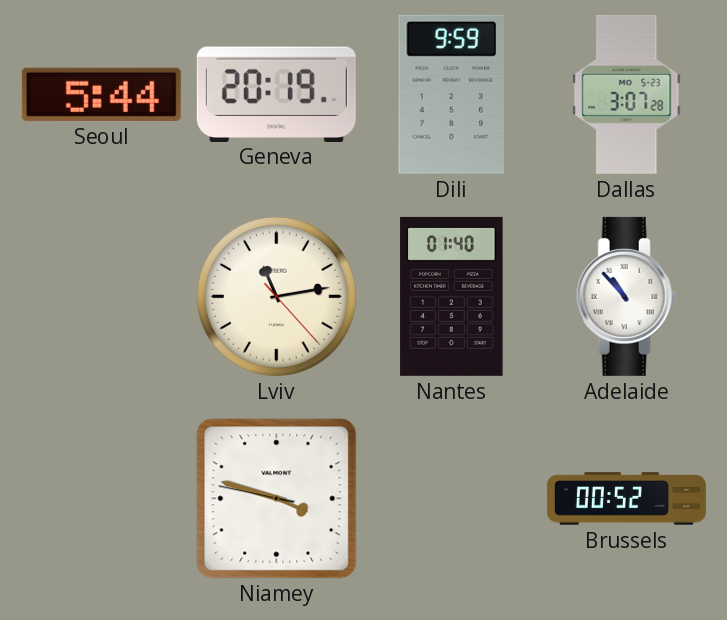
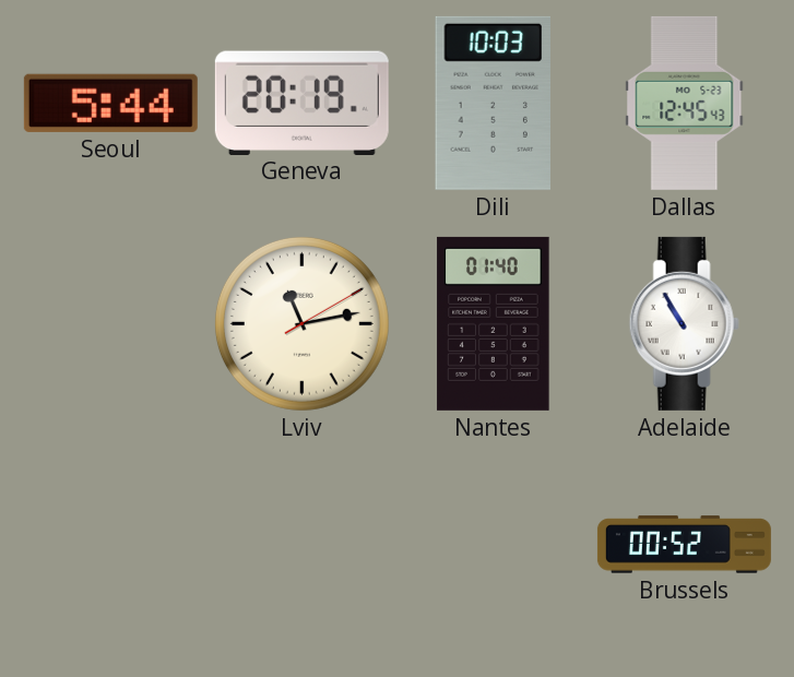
Dili: 9:59 -> 10:03 (494, 103)
Dallas: 3:07 -> 12:45 (685, 103)
Lviv: 11:13:23 -> 11:13:10 (301, 323)
Adelaide: 10:53 -> 10:55 (684, 323)
Niamey: 3:47 -> none (277, 499)
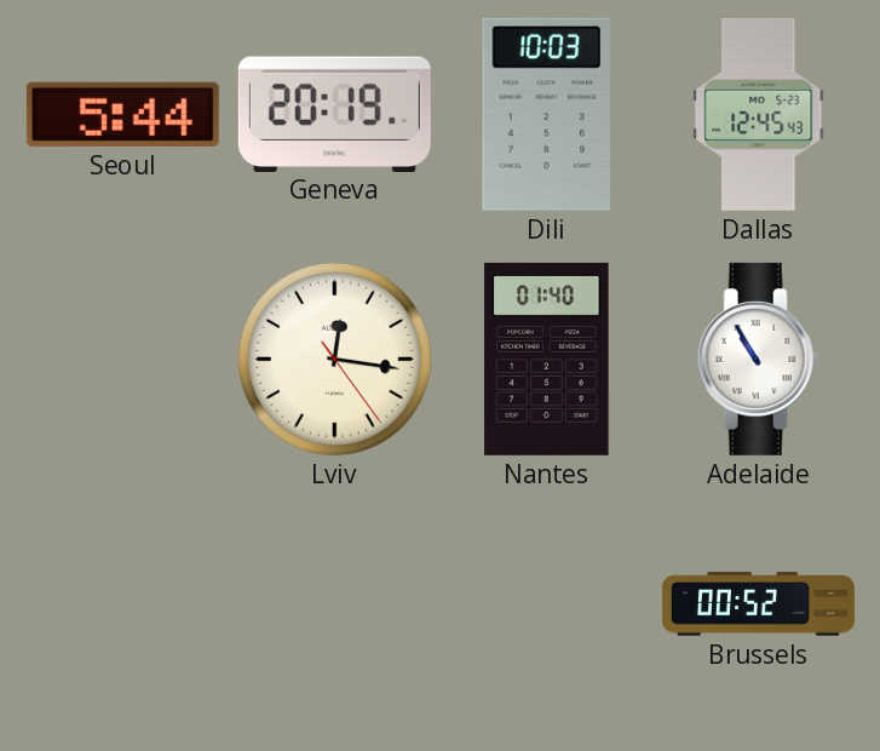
Lviv: 11:13 -> 12:16 (334, 359)
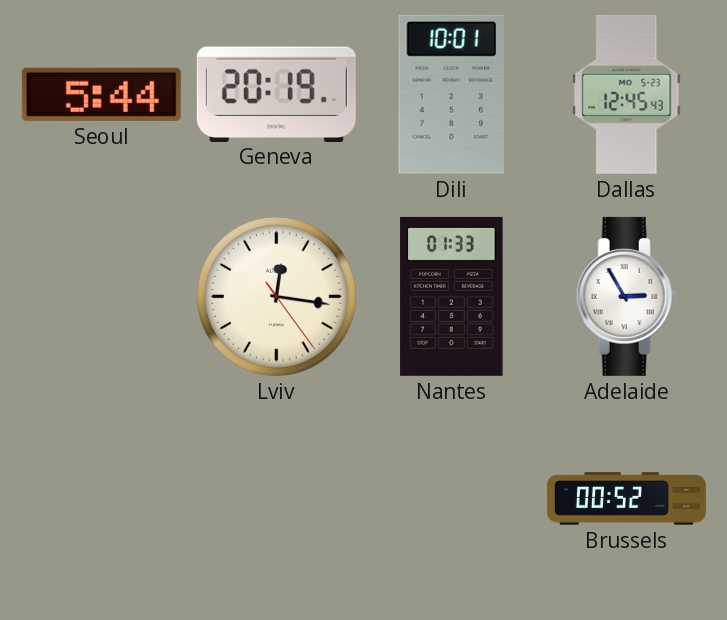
Dili: 10:03 -> 10:01 (452, 94)
Nantes: 01:40 -> 01:33 (452, 296)
Adelaide: 10:55 -> 2:55 (626, 296)
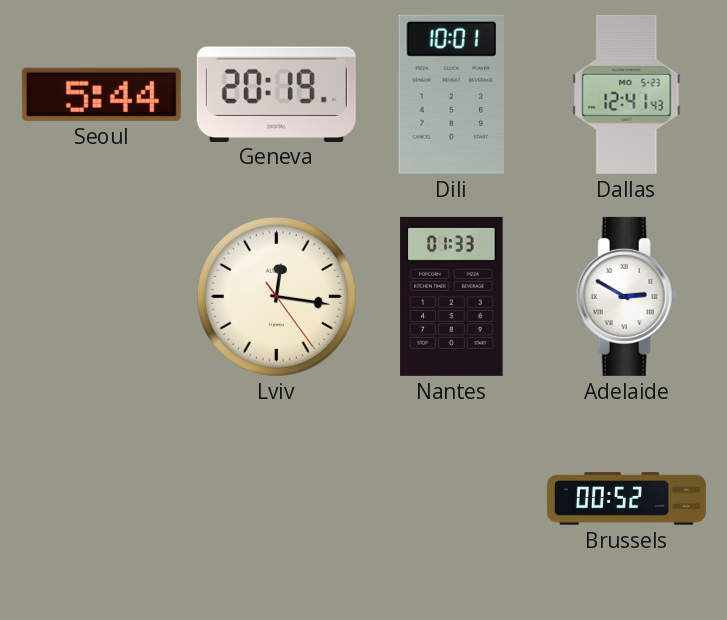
Dallas: 12:45 -> 12:41 (627, 94)
Adelaide: 2:55 -> 2:50 (626, 296)
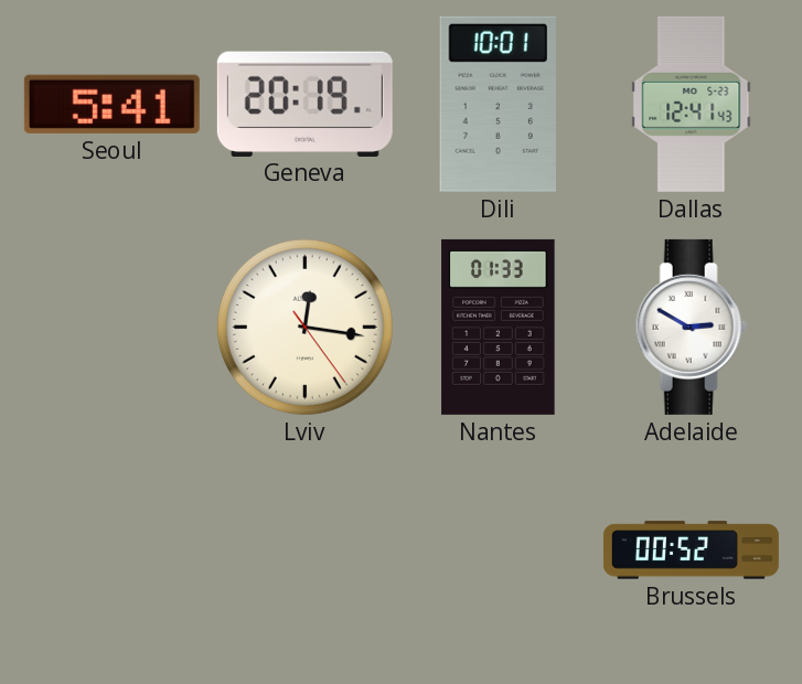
Seoul: 5:44 -> 5:41 (111, 104)
